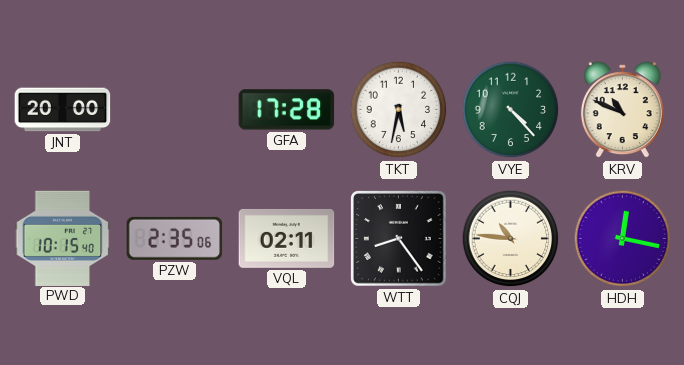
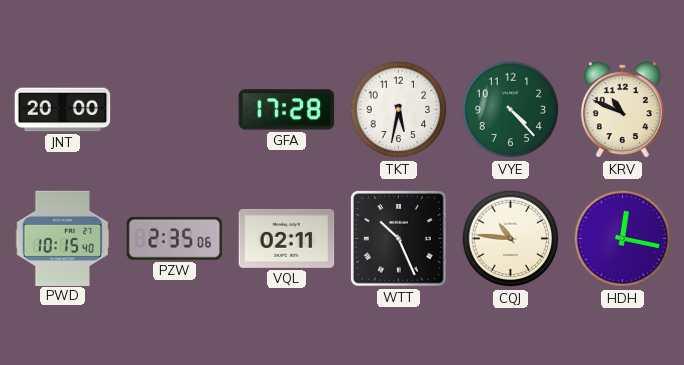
WTT: 8:24 -> 10:26 (399, 239)
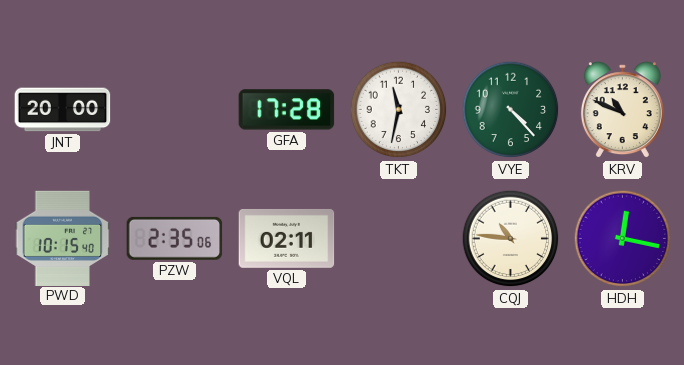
TKT: 5:32 -> 11:32 (399, 110)
WTT: 10:26 -> none (399, 239)
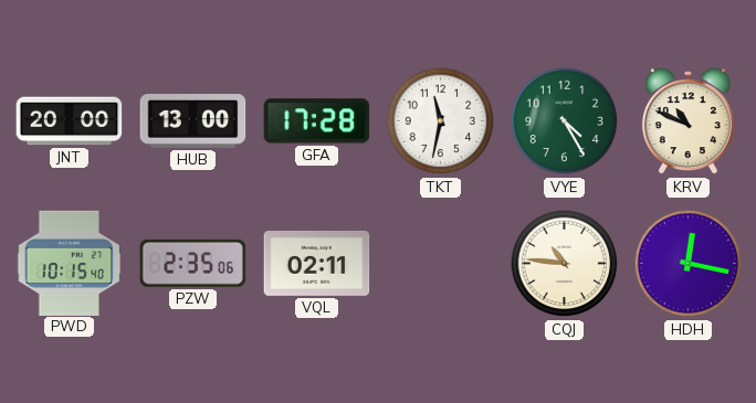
HUB: none -> 13:00 (193, 121)
VYE: 4:23 -> 4:25 (565, 121)
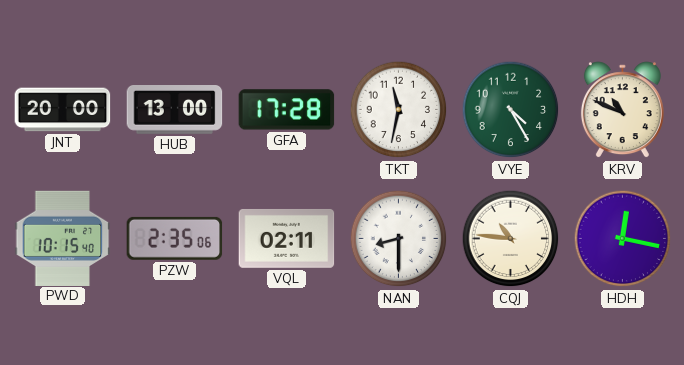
NAN: none -> 8:30 (399, 239)
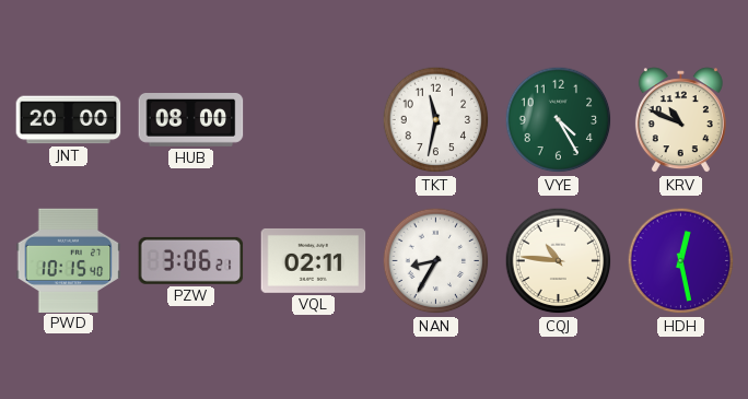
HUB: 13:00 -> 08:00 (191, 120)
GFA: 17:28 -> none (287, 110)
PZW: 2:35 -> 3:06 (191, 260)
NAN: 8:30 -> 8:35 (436, 261)
HDH: 12:17 -> 12:28 (681, 261)
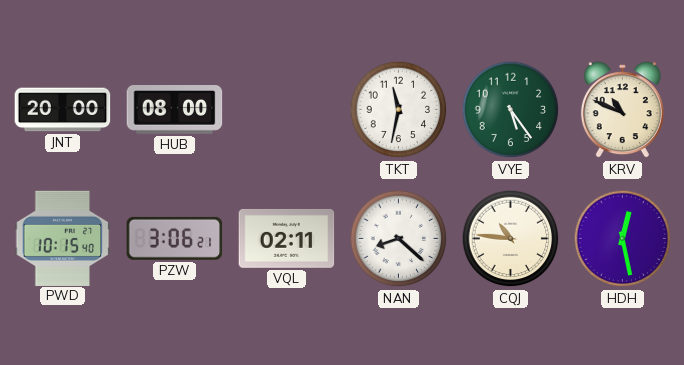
VYE: 4:25 -> 5:24 (511, 110)
NAN: 8:35 -> 8:22 (399, 239)
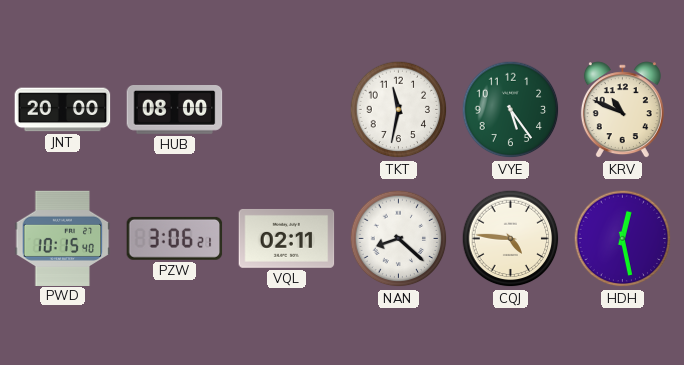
CQJ: 10:46 -> 4:46 (511, 239)
